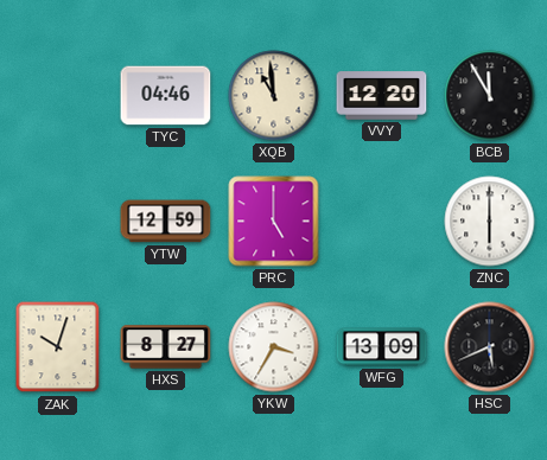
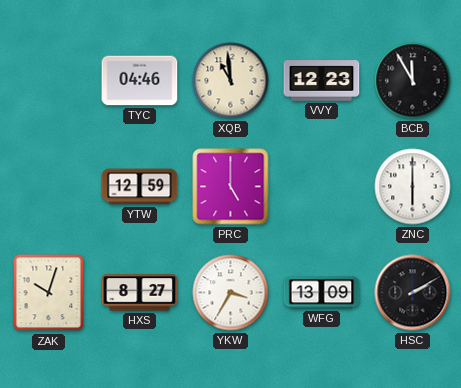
VVY: 12:20 -> 12:23 (322, 81)
HSC: 5:41 -> 2:10 (413, 293)
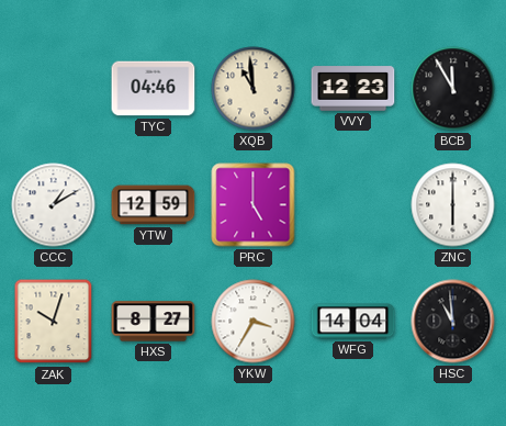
CCC: none -> 1:10 (54, 205)
WFG: 13:09 -> 14:04 (353, 322)
HSC: 2:10 -> 10:59 (453, 322)
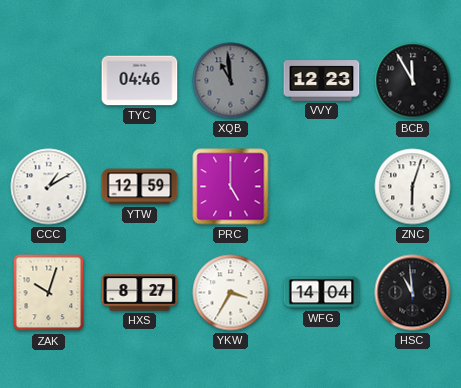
XQB dial: cream -> grey (231, 81)
ZNC: 6:00 -> 6:03 (413, 187)
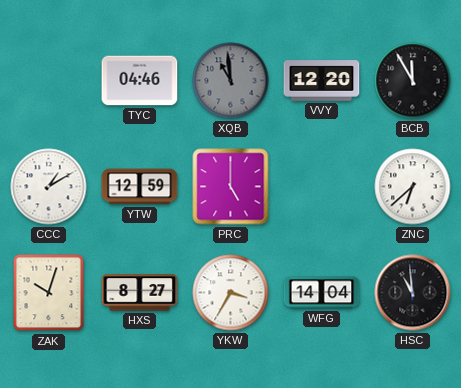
VVY: 12:23 -> 12:20 (322, 81)
ZNC: 6:03 -> 6:38 (413, 187)
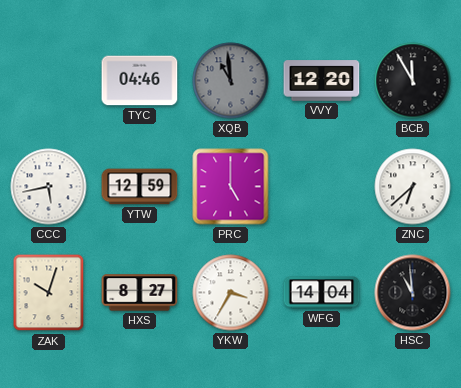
CCC: 1:10 -> 5:43 (49, 187)
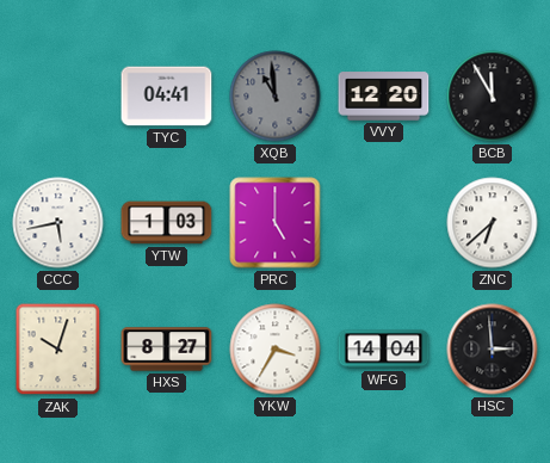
TYC: 04:46 -> 04:41 (167, 97)
YTW: 12:59 -> 1:03 (167, 223)
HSC: 10:59 -> 2:59 (493, 350)
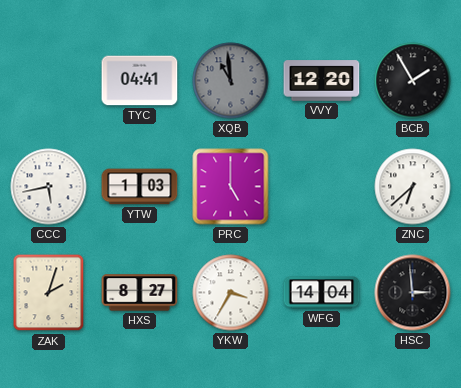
BCB: 11:55 -> 1:55 (413, 81)
ZAK: 10:03 -> 2:03 (49, 293)
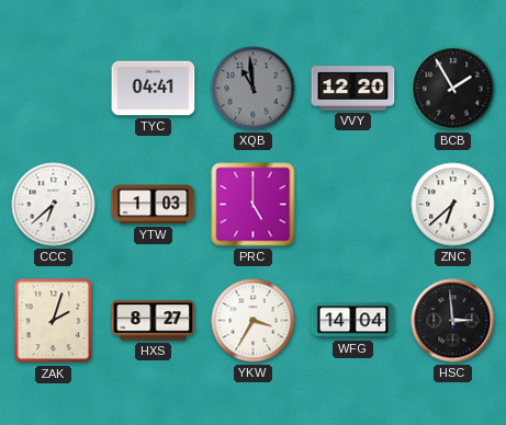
CCC: 5:43 -> 6:38 (54, 205)
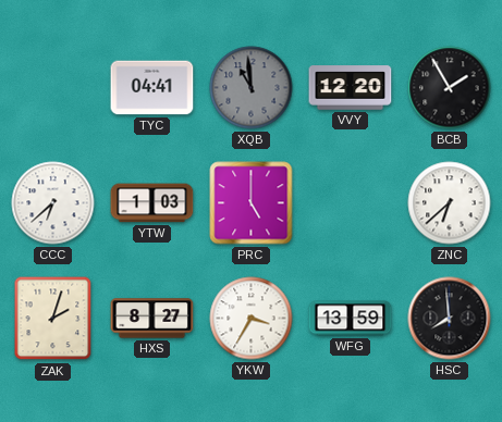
WFG: 14:04 -> 13:59 (351, 319)
HSC: 2:59 -> 7:59 (450, 319)
